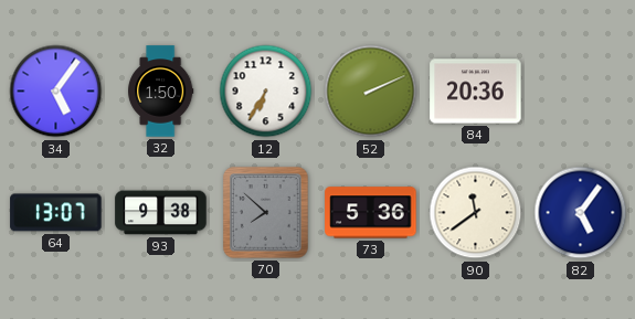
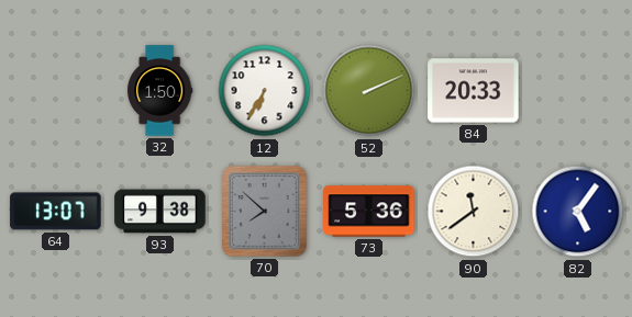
34: 5:06 -> none (56, 92)
84: 20:36 -> 20:33 (474, 91)
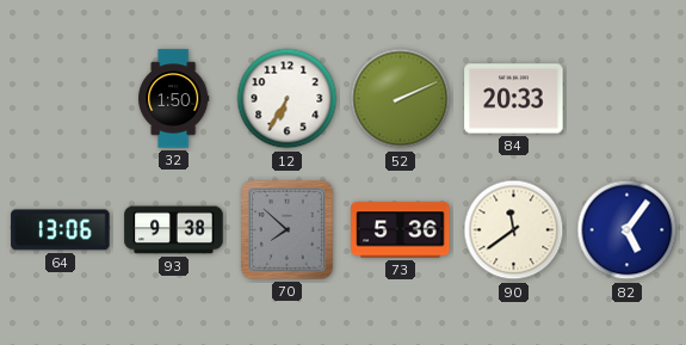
64: 13:07 -> 13:06 (61, 230)
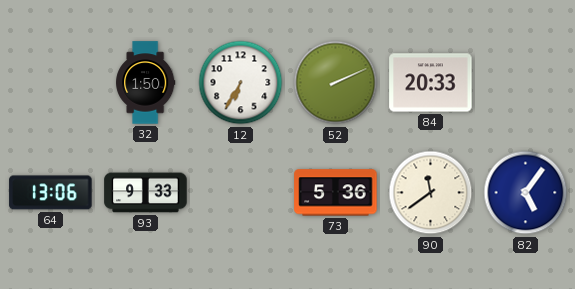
93: 9:38 -> 9:33 (146, 193)
70: 7:52 -> none (288, 230)
